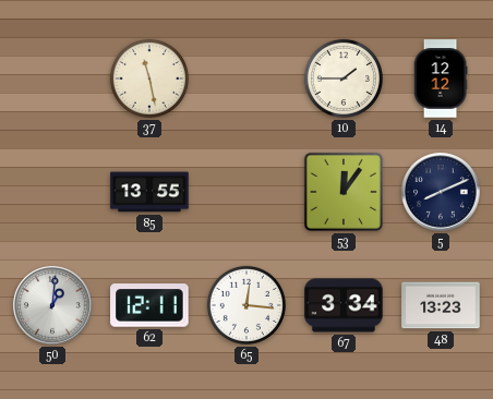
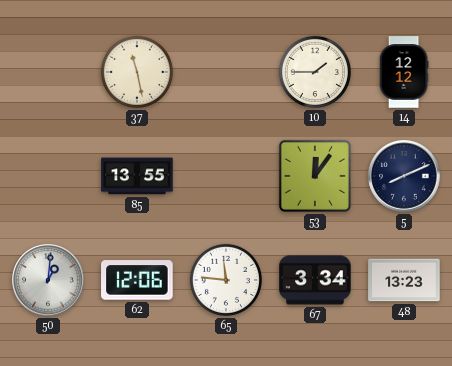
62: 12:11 -> 12:06 (137, 280)
65: 12:16 -> 11:46 (226, 280)
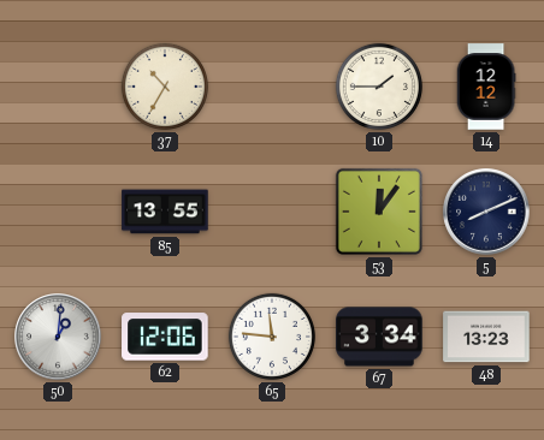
37: 11:28 -> 10:35 (165, 87)
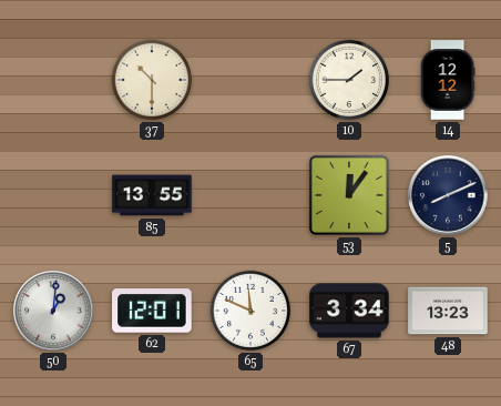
37: 10:35 -> 10:30 (152, 80)
62: 12:06 -> 12:01 (152, 311)
65: 11:46 -> 11:49 (250, 311)
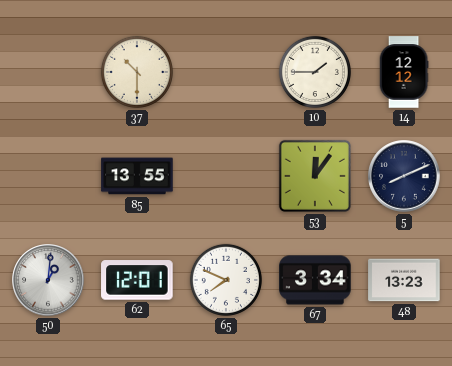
65: 11:49 -> 7:49 (226, 280)
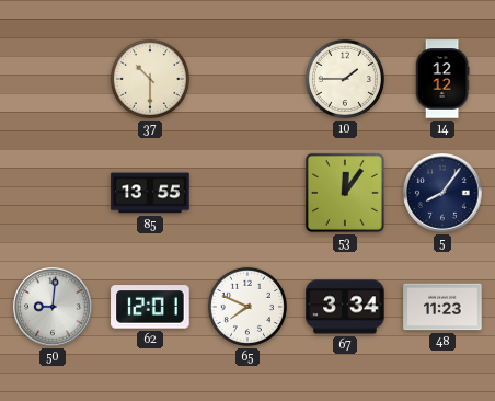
5: 8:11 -> 8:06 (442, 193)
50: 1:01 -> 9:01 (53, 307)
48: 13:23 -> 11:23 (442, 307)
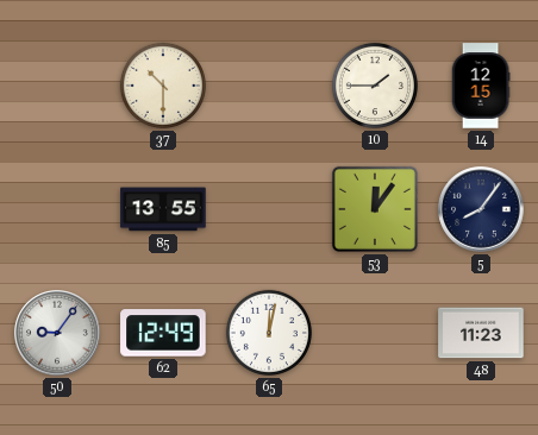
14: 12:12 -> 12:15 (481, 86)
50: 9:01 -> 9:06 (57, 333)
62: 12:01 -> 12:49 (163, 333)
65: 7:49 -> 12:02 (269, 333)
67: 3:34 -> none (345, 307)
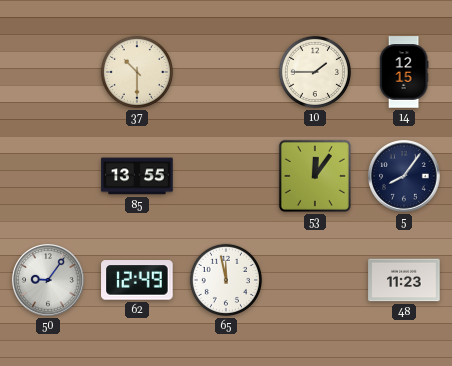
65: 12:02 -> 11:58 (226, 280)
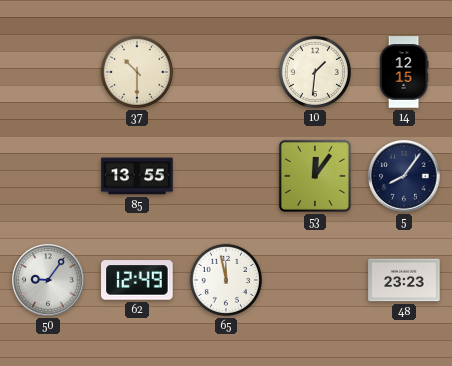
10: 1:45 -> 1:31 (315, 72)
48: 11:23 -> 23:23 (404, 280)
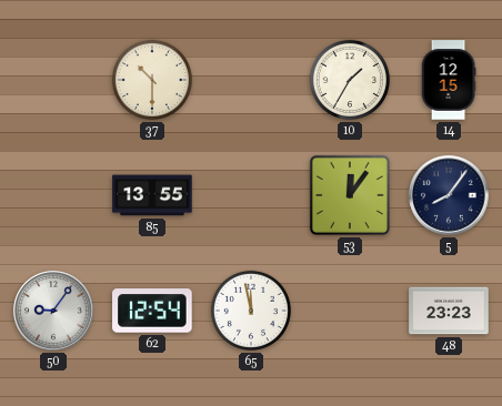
10: 1:31 -> 1:35 (350, 80)
62: 12:49 -> 12:54 (152, 311)
